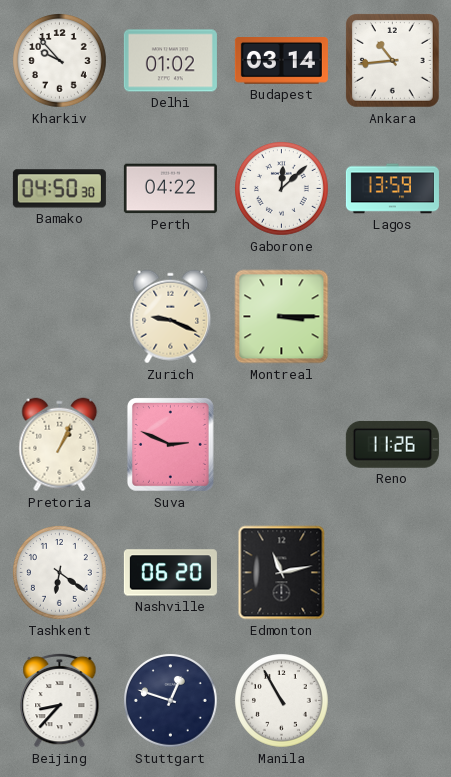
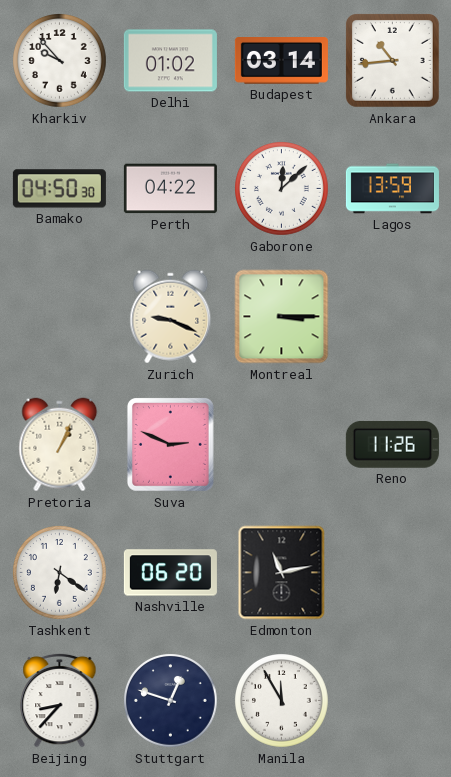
Manila: 10:55 -> 11:55 (282, 701)
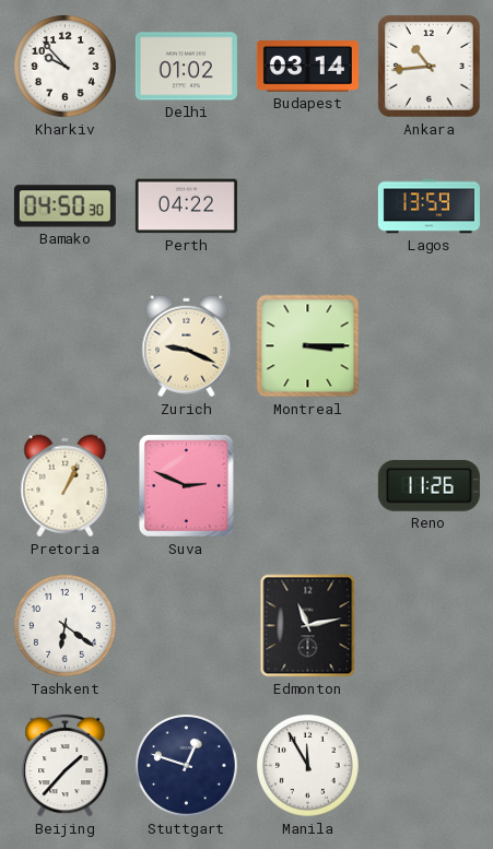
Gaborone: 12:08 -> none (282, 189)
Nashville: 06:20 -> none (170, 573)
Beijing: 8:37 -> 1:37 (66, 765)
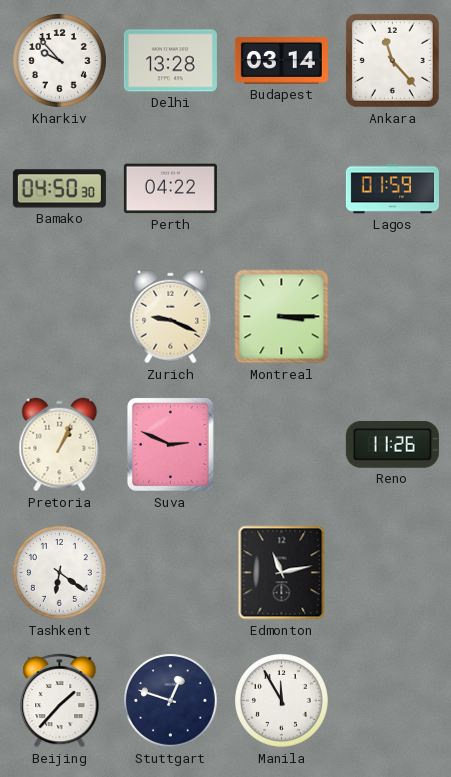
Delhi: 01:02 -> 13:28 (170, 61)
Ankara: 10:44 -> 11:23 (392, 60)
Lagos: 13:59 -> 01:59 (392, 189)
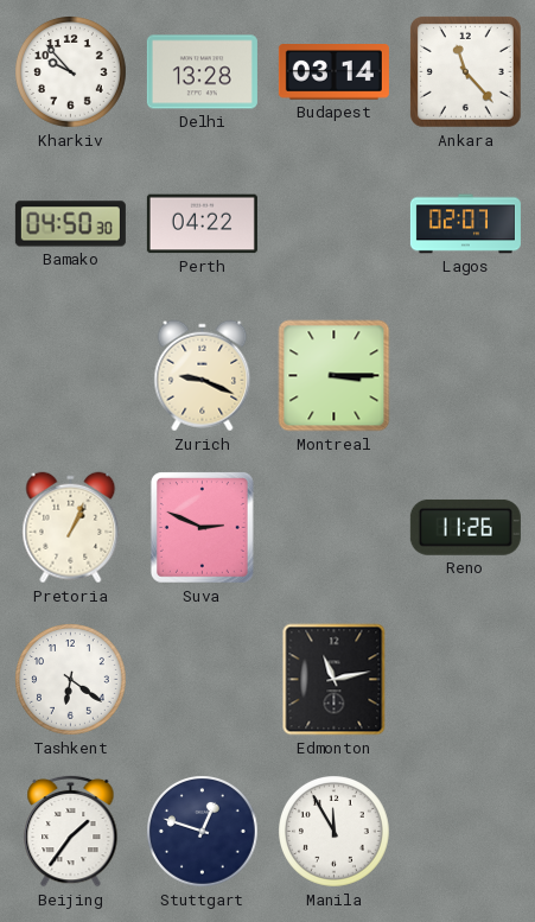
Lagos: 01:59 -> 02:07 (465, 224)
Beijing: 1:37 -> 1:36 (71, 831)
